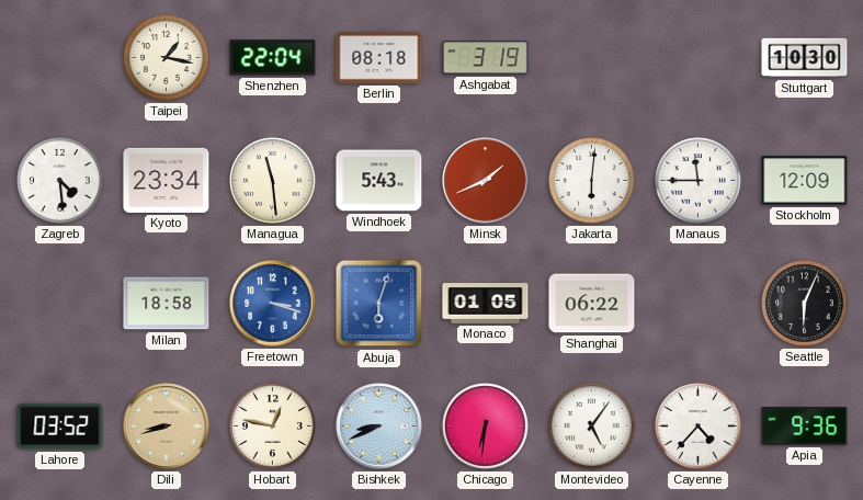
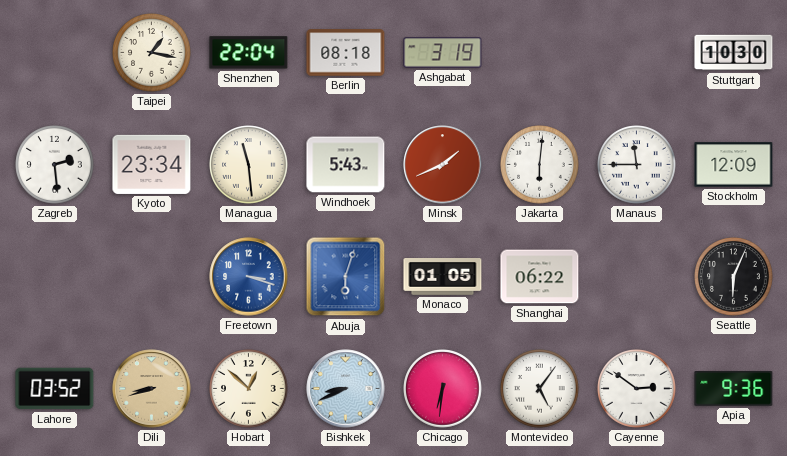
Zagreb: 4:29 -> 2:29 (55, 165)
Milan: 18:58 -> none (167, 304)
Hobart: 12:47 -> 12:52 (249, 389)
Cayenne: 4:37 -> 2:51 (637, 389)
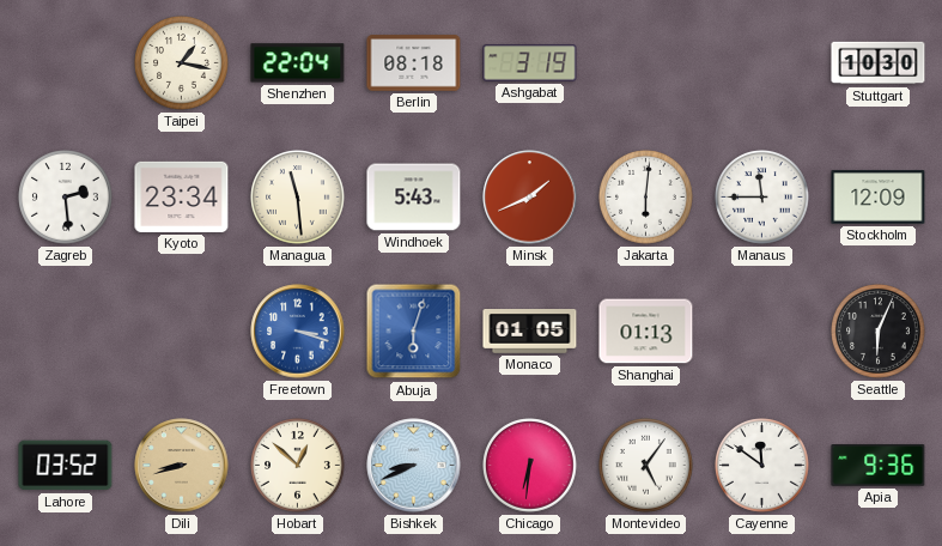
Shanghai: 06:22 -> 01:13 (646, 332)
Cayenne: 2:51 -> 11:51 (762, 466)
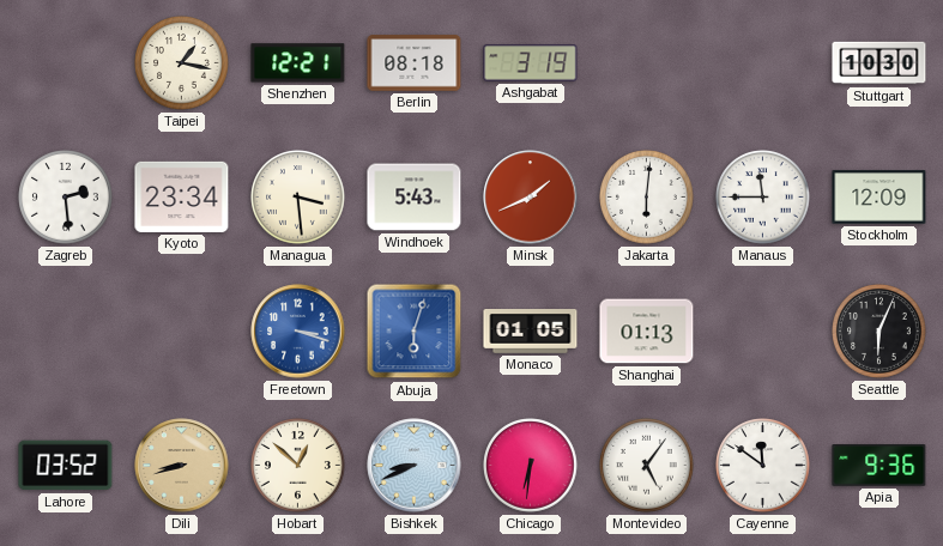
Shenzhen: 22:04 -> 12:21 (298, 63)
Managua: 11:29 -> 3:29 (298, 198)
